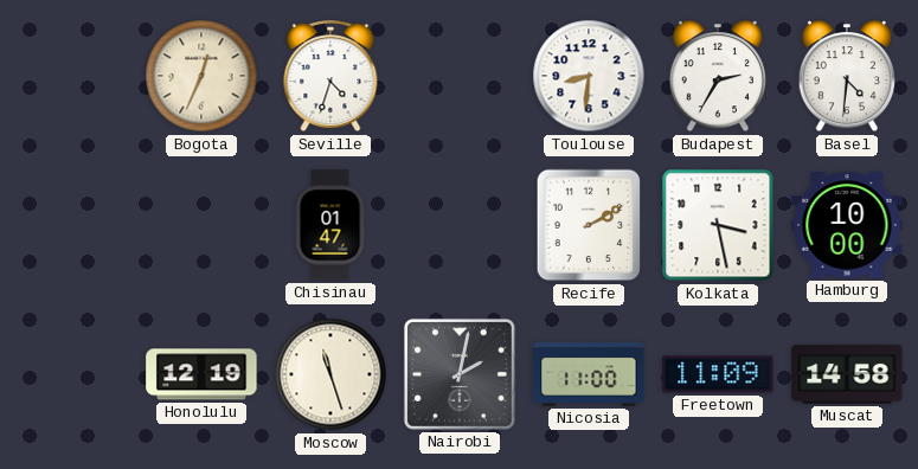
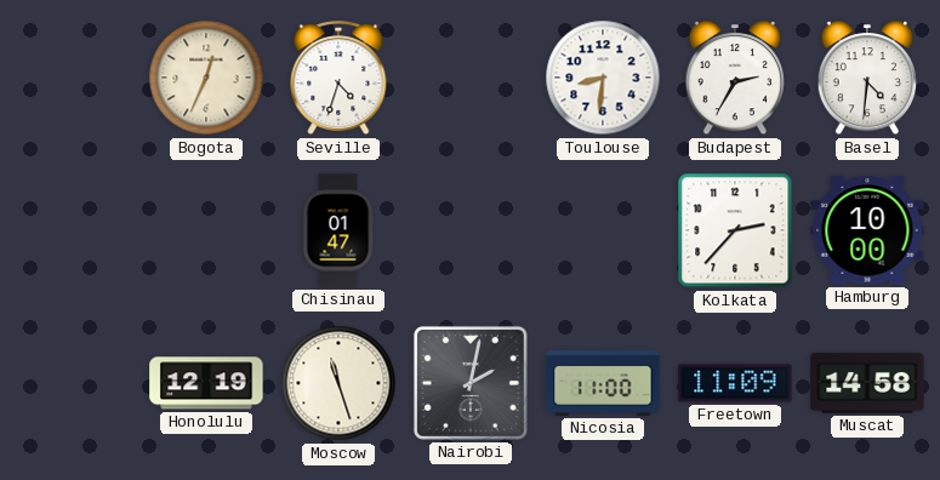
Recife: 2:10 -> none (589, 225)
Kolkata: 3:28 -> 2:37 (735, 230)
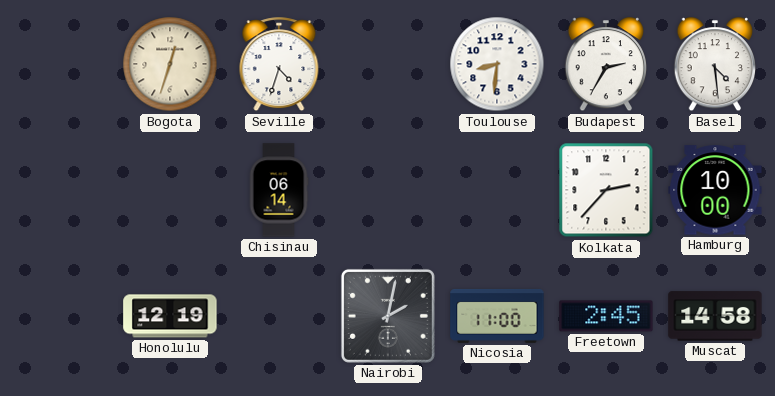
Bogota: 12:34 -> 12:33 (170, 64)
Basel: 4:31 -> 4:29 (714, 65)
Chisinau: 01:47 -> 06:14 (279, 190)
Moscow: 11:27 -> none (338, 383)
Freetown: 11:09 -> 2:45 (606, 316)
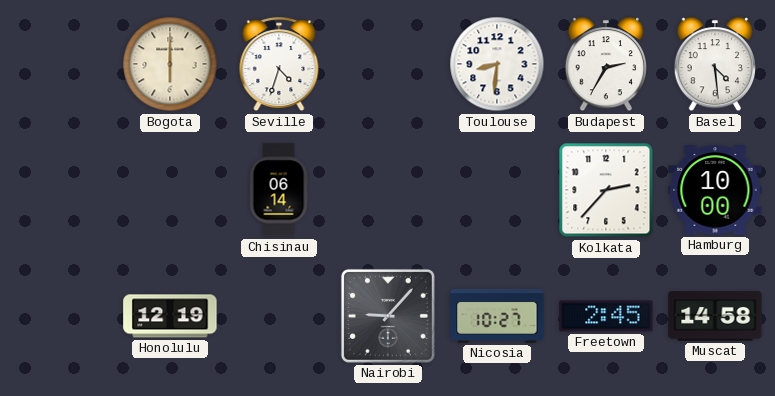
Bogota: 12:33 -> 6:00 (170, 64)
Nairobi: 2:02 -> 9:07 (388, 316)
Nicosia: 11:00 -> 10:27 (497, 316)
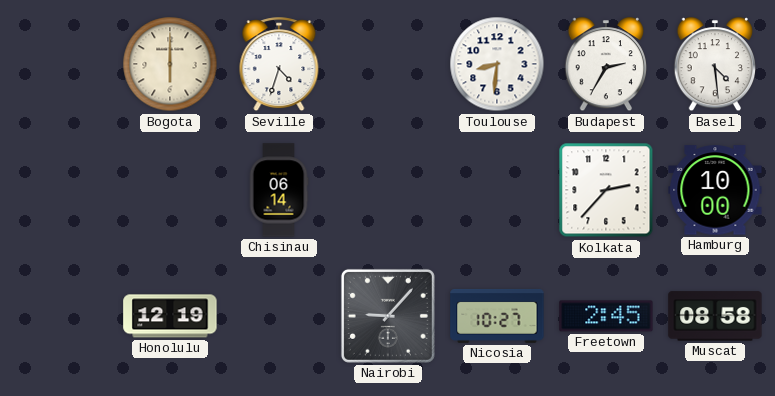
Muscat: 14:58 -> 08:58 (715, 316)
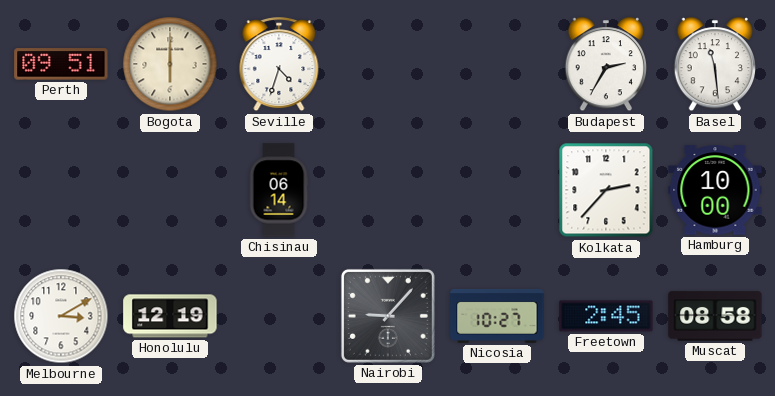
Perth: none -> 09:51 (61, 64)
Toulouse: 8:31 -> none (497, 64)
Basel: 4:29 -> 11:29 (714, 65)
Melbourne: none -> 3:10 (61, 316)
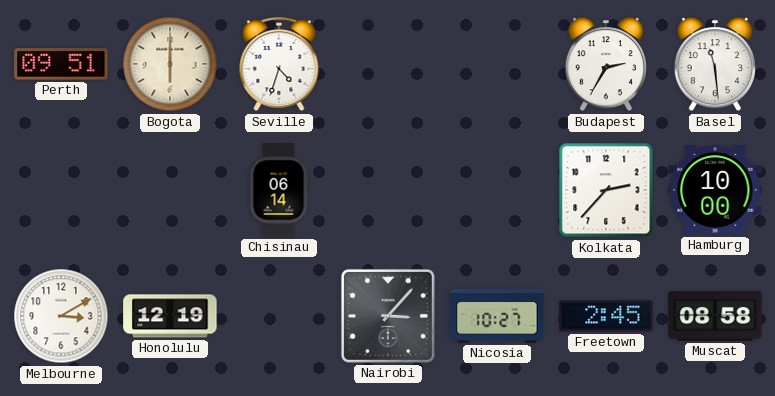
Nairobi: 9:07 -> 3:07 (388, 316)
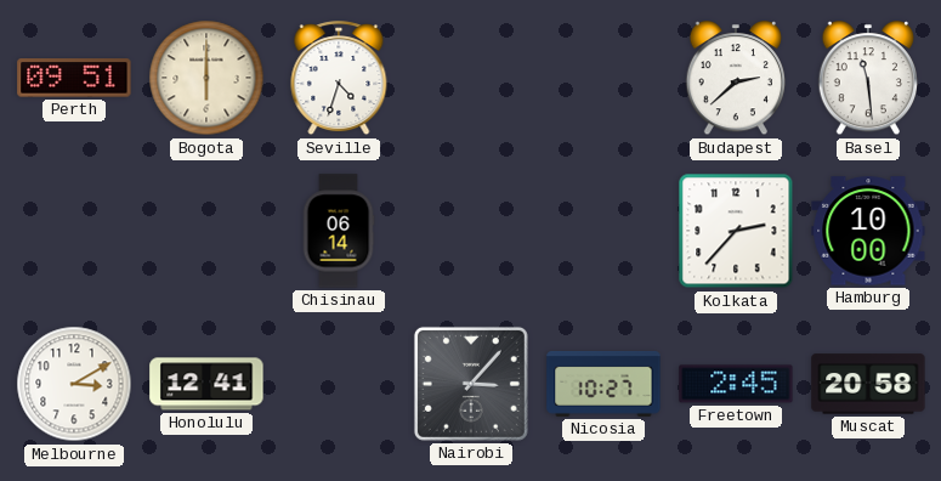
Budapest: 2:35 -> 2:38 (735, 79)
Honolulu: 12:19 -> 12:41 (206, 384)
Muscat: 08:58 -> 20:58 (868, 384)
